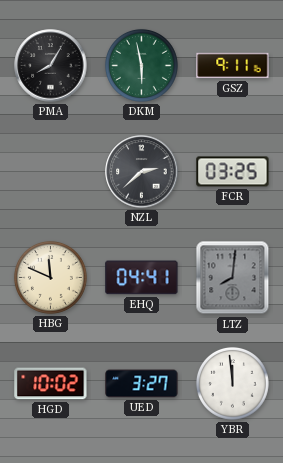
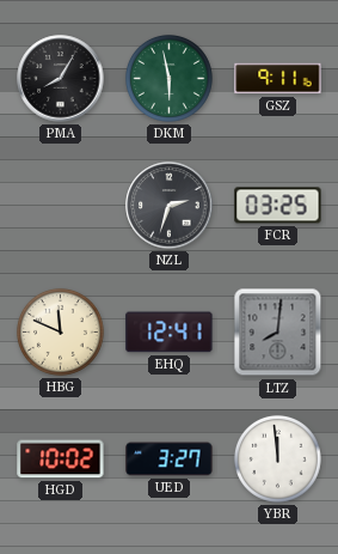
NZL: 2:38 -> 2:33 (170, 206)
EHQ: 04:41 -> 12:41 (170, 333)
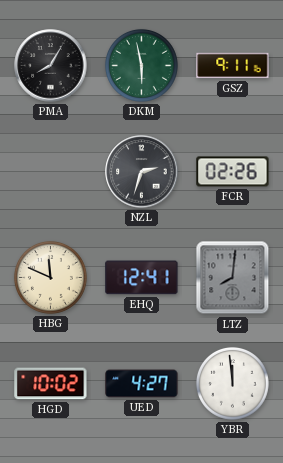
FCR: 03:25 -> 02:26 (233, 172)
UED: 3:27 -> 4:27 (142, 384)
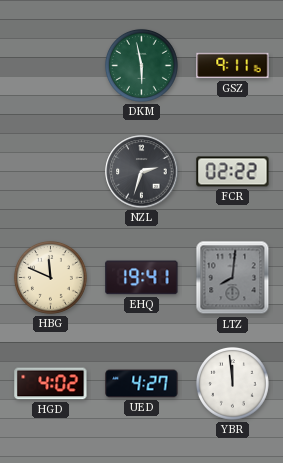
PMA: 8:05 -> none (51, 66)
FCR: 02:26 -> 02:22 (233, 172)
EHQ: 12:41 -> 19:41 (142, 278)
HGD: 10:02 -> 4:02 (51, 384)
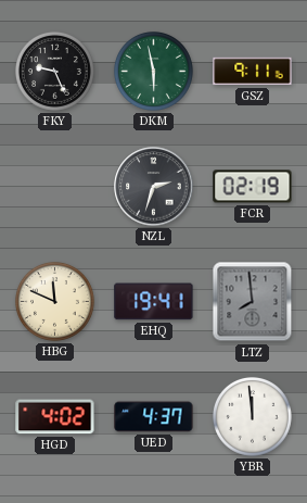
FKY: none -> 9:26 (54, 71)
FCR: 02:22 -> 02:19 (253, 187)
LTZ: 8:01 -> 7:59 (253, 302)
UED: 4:27 -> 4:37 (154, 417)
